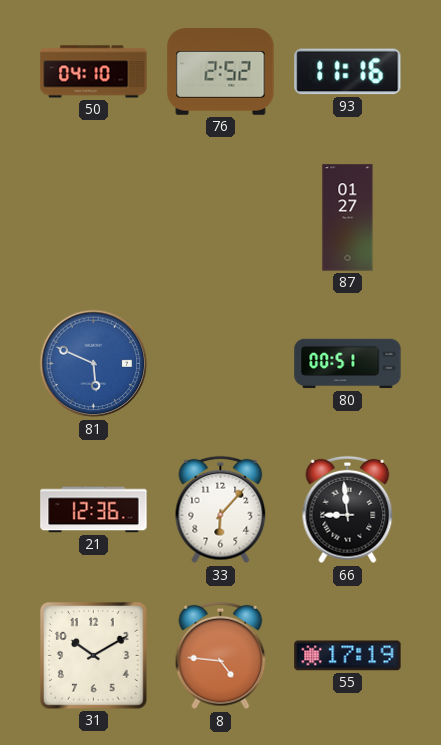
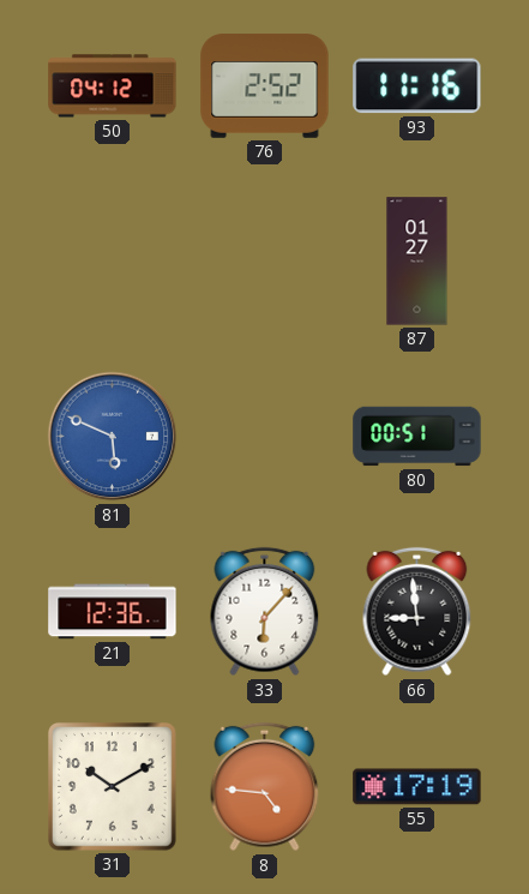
50: 04:10 -> 04:12 (113, 86)
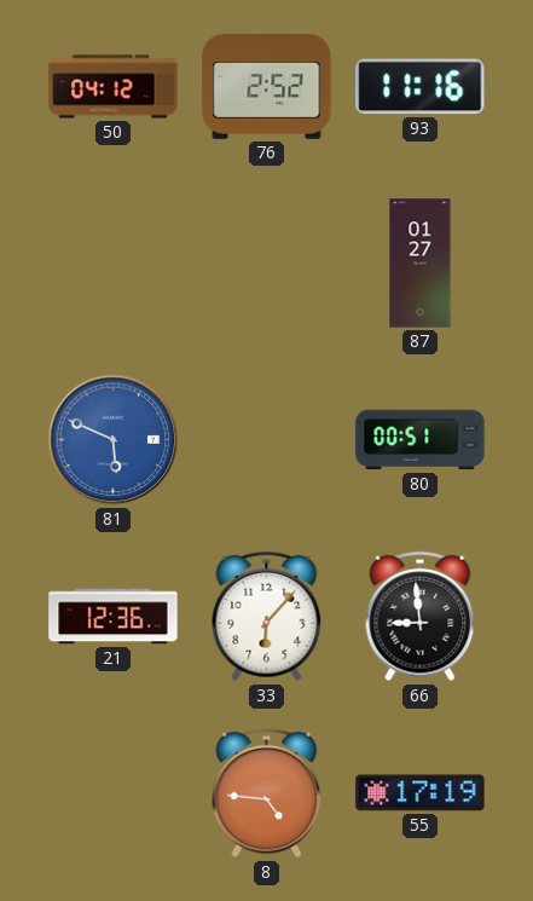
31: 10:10 -> none (113, 787)
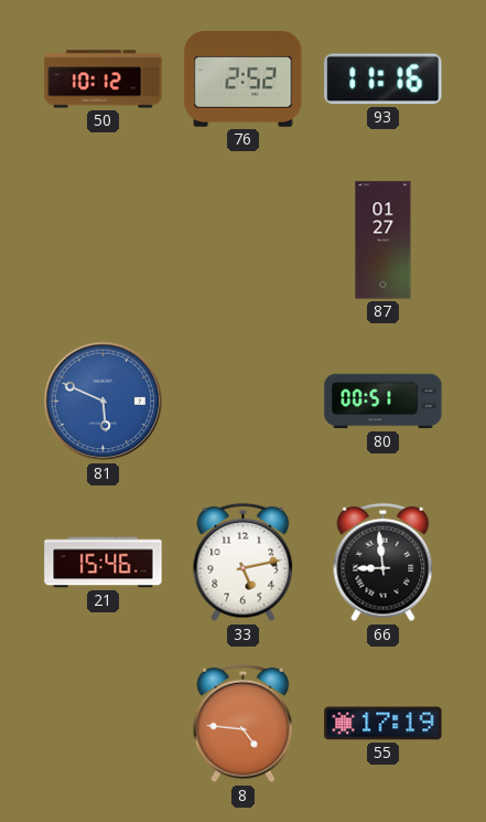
50: 04:12 -> 10:12 (104, 79)
21: 12:36 -> 15:46 (104, 563)
33: 6:07 -> 5:13 (244, 563)
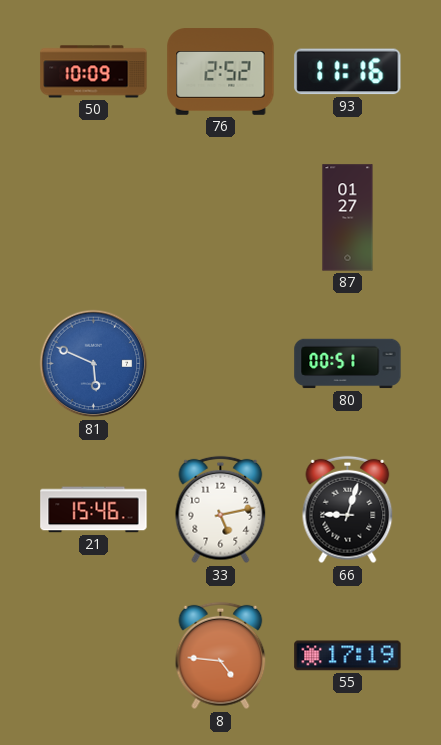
50: 10:12 -> 10:09 (94, 72)
66: 8:59 -> 9:03 (348, 510)
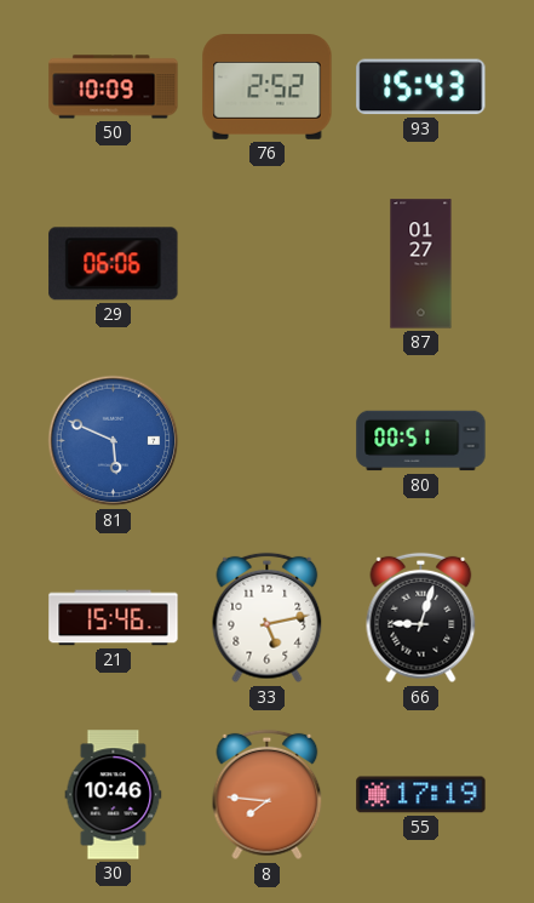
93: 11:16 -> 15:43 (421, 87)
29: none -> 06:06 (114, 264)
30: none -> 10:46 (114, 795)
8: 4:46 -> 7:46 (268, 795)
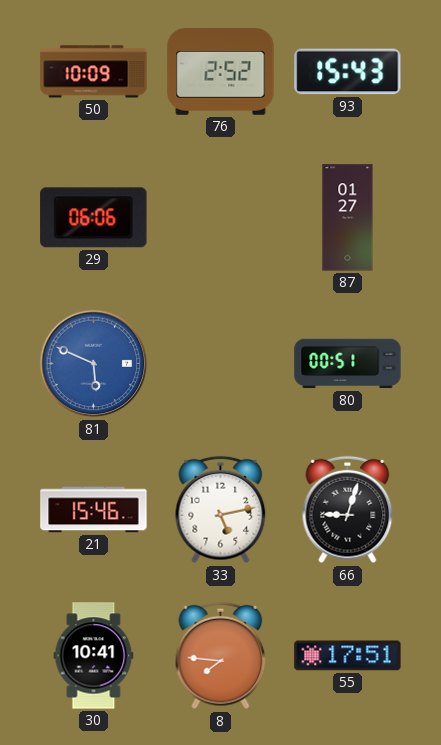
30: 10:46 -> 10:41 (94, 656)
55: 17:19 -> 17:51 (348, 656)
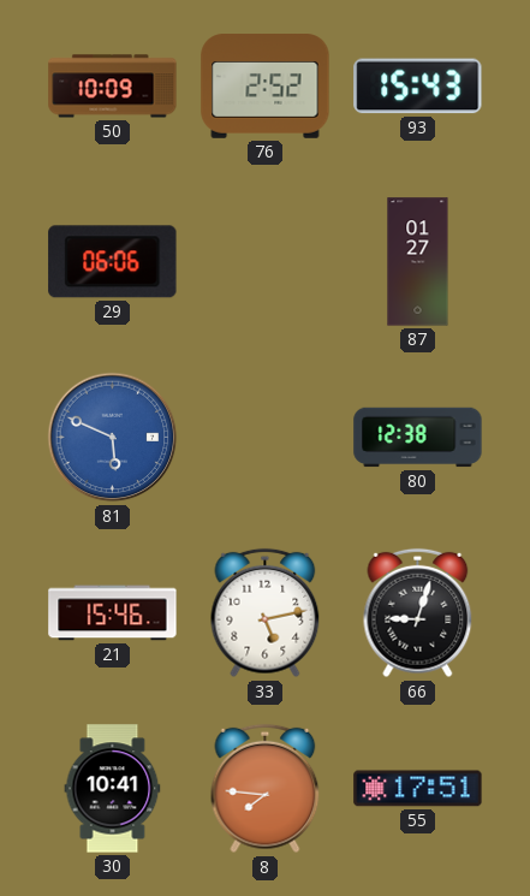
80: 00:51 -> 12:38 (418, 438)
